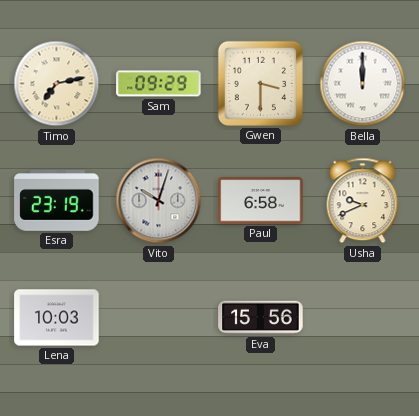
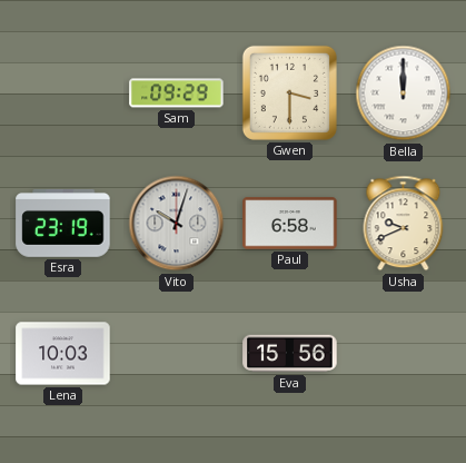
Timo: 7:13 -> none (57, 84)
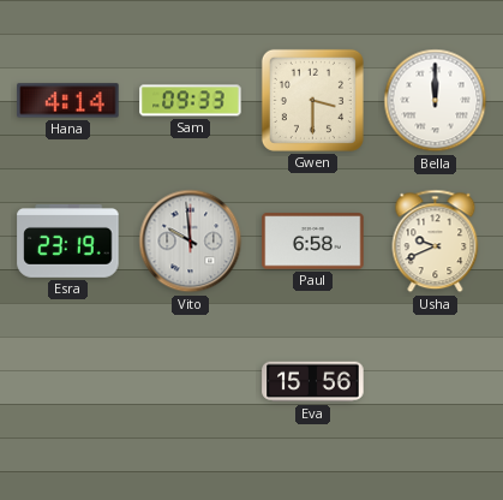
Hana: none -> 4:14 (68, 101)
Sam: 09:29 -> 09:33 (191, 101)
Vito: 10:03 -> 9:59 (191, 242)
Lena: 10:03 -> none (63, 354)
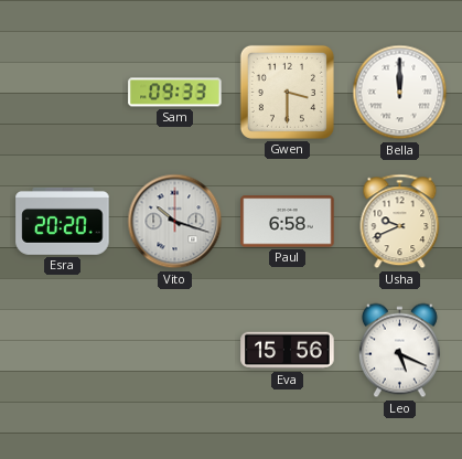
Hana: 4:14 -> none (68, 101)
Esra: 23:19 -> 20:20 (63, 222)
Vito: 9:59 -> 10:18 (175, 222)
Leo: none -> 5:19 (399, 351)
